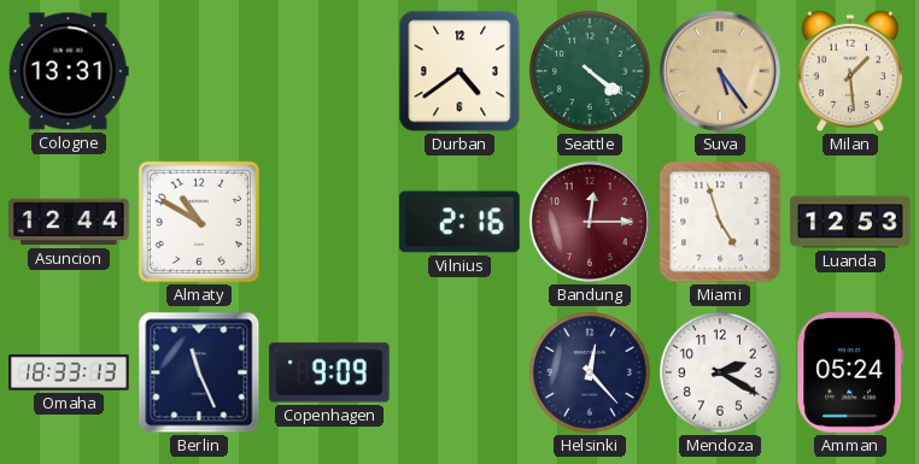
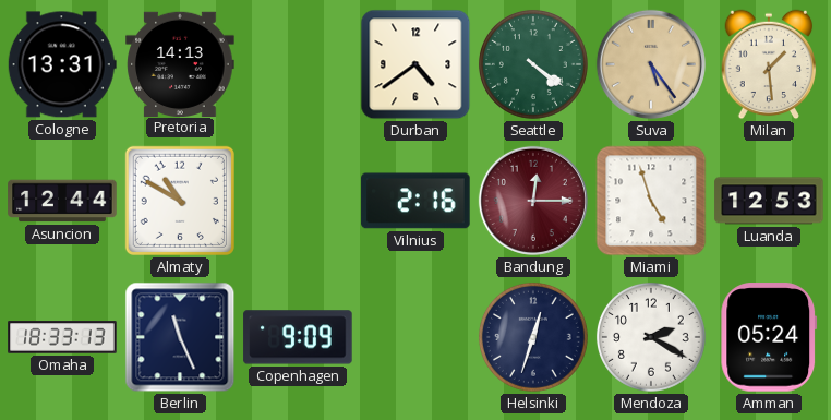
Pretoria: none -> 14:13 (180, 63)
Helsinki: 12:23 -> 12:33 (533, 337)
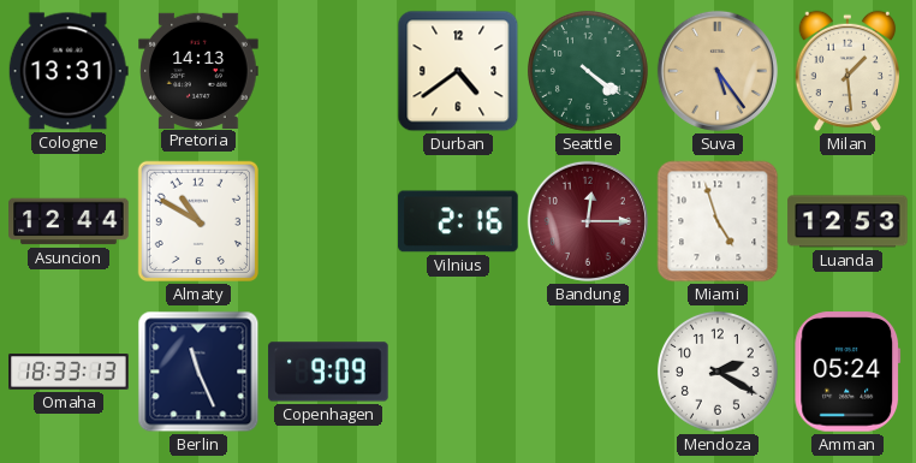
Helsinki: 12:33 -> none (533, 337)
